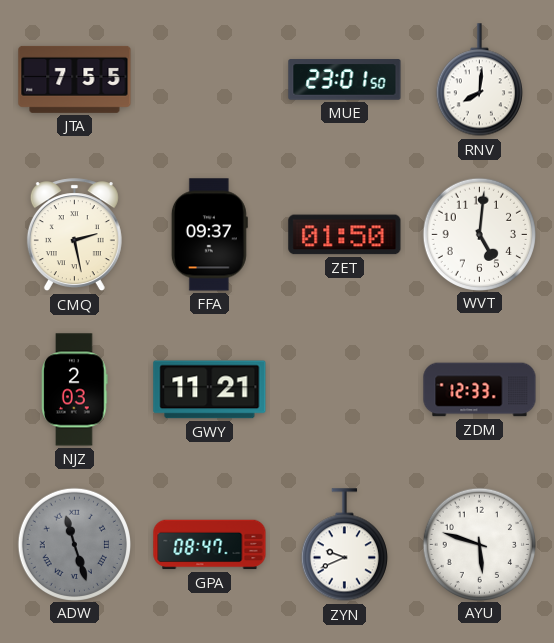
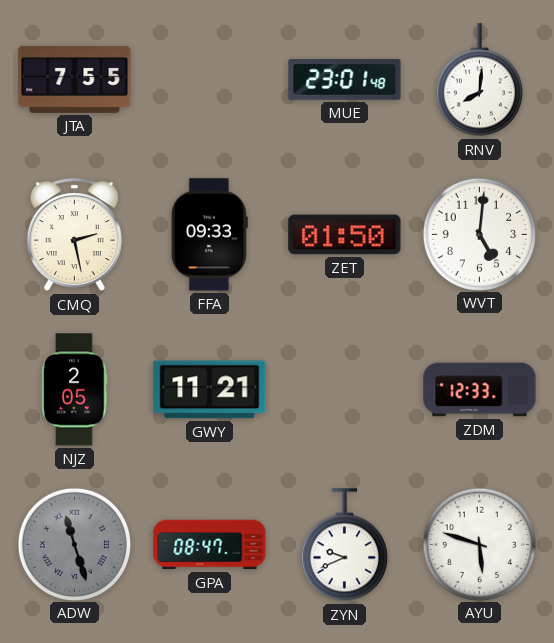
MUE: 23:01:50 -> 23:01:48 (345, 80)
FFA: 09:37 -> 09:33 (209, 235)
NJZ: 2:03 -> 2:05 (75, 390)
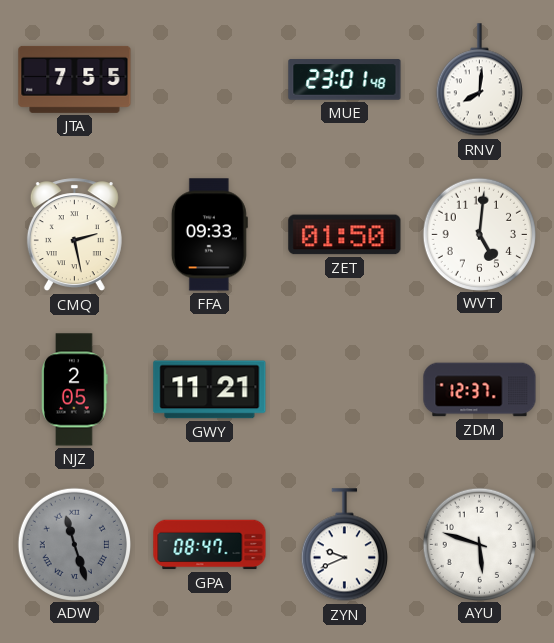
ZDM: 12:33 -> 12:37 (480, 390)
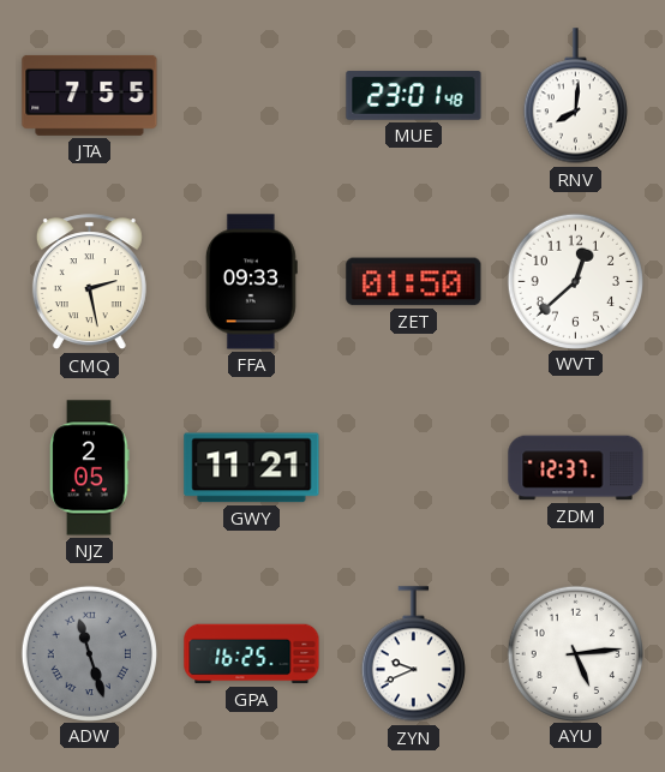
WVT: 5:01 -> 12:38 (575, 281)
GPA: 08:47 -> 16:25 (252, 654)
AYU: 5:48 -> 5:14 (575, 653)
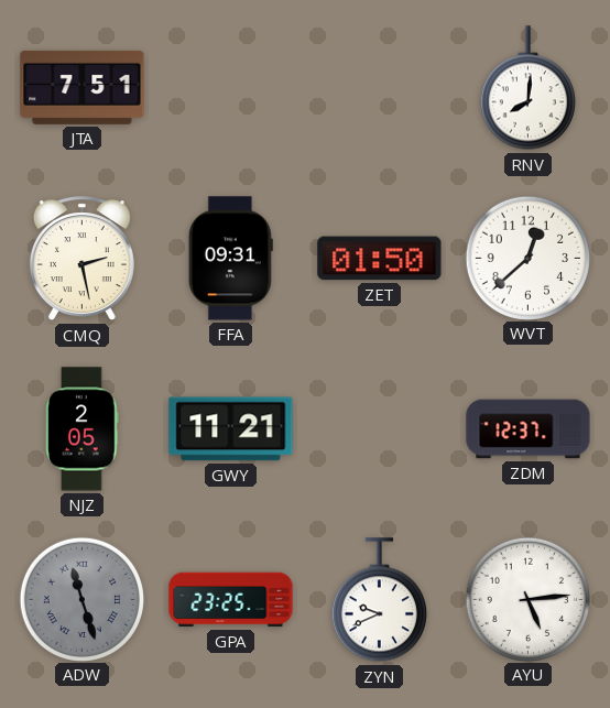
JTA: 7:55 -> 7:51 (83, 87)
MUE: 23:01 -> none (414, 96)
FFA: 09:33 -> 09:31 (230, 259)
GPA: 16:25 -> 23:25 (231, 600)
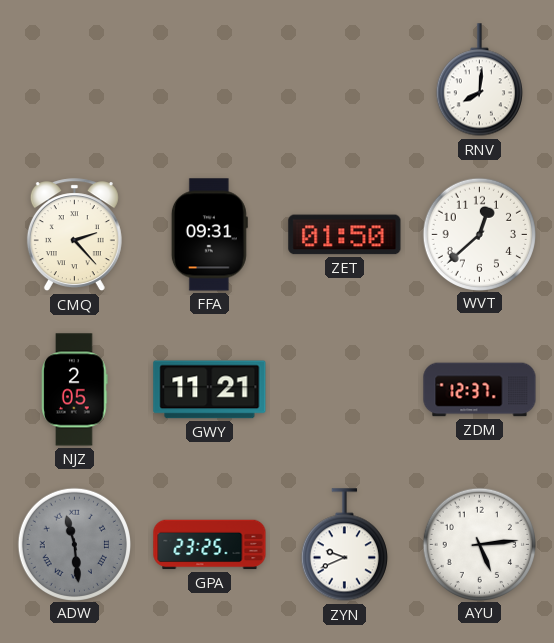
JTA: 7:51 -> none (83, 87)
CMQ: 2:28 -> 2:23 (74, 235)
ADW: 11:27 -> 11:29 (74, 544)
